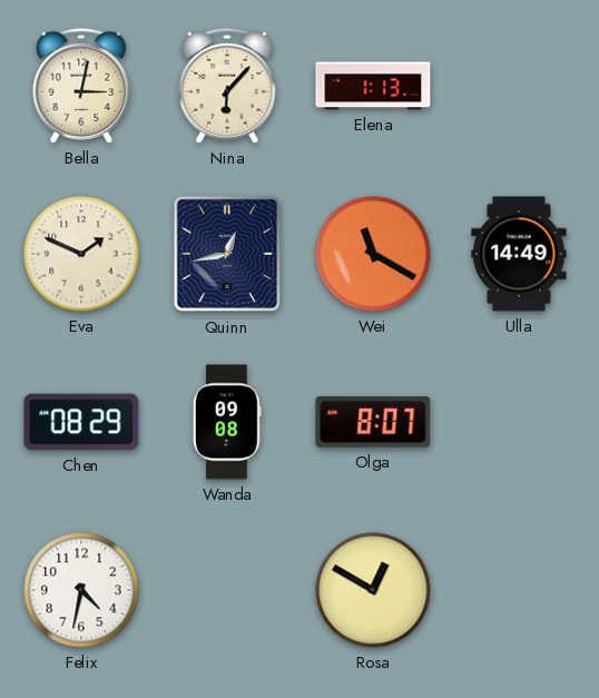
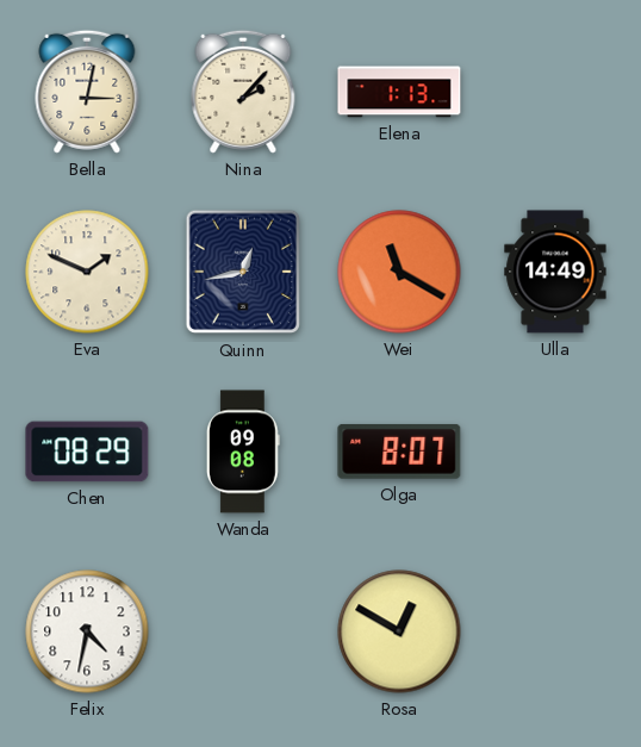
Nina: 6:07 -> 2:07 (243, 92)
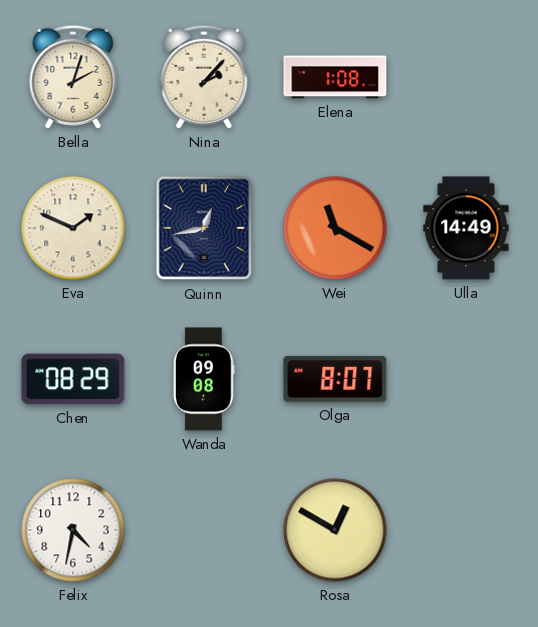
Bella: 3:02 -> 2:03 (73, 77)
Elena: 1:13 -> 1:08 (335, 77)
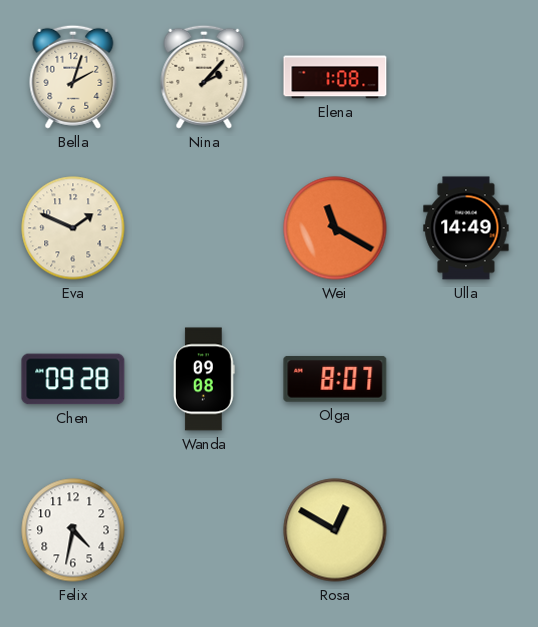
Quinn: 12:43 -> none (204, 228)
Chen: 08:29 -> 09:28 (73, 379)
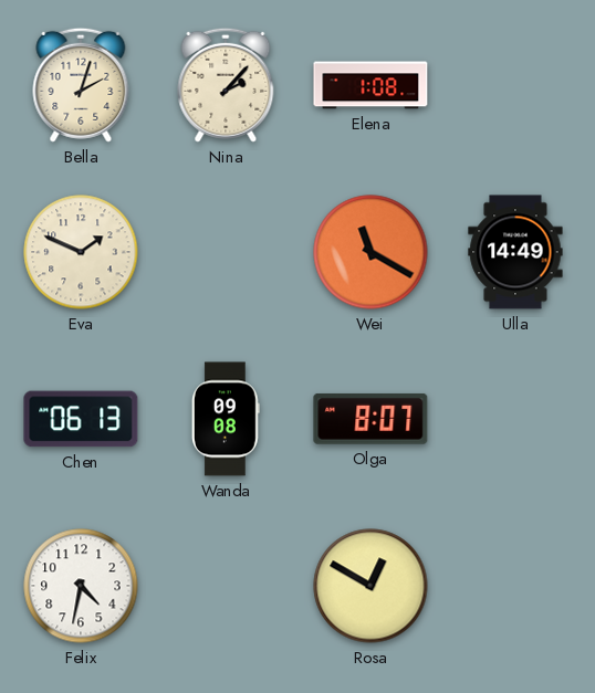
Chen: 09:28 -> 06:13 (81, 419)
